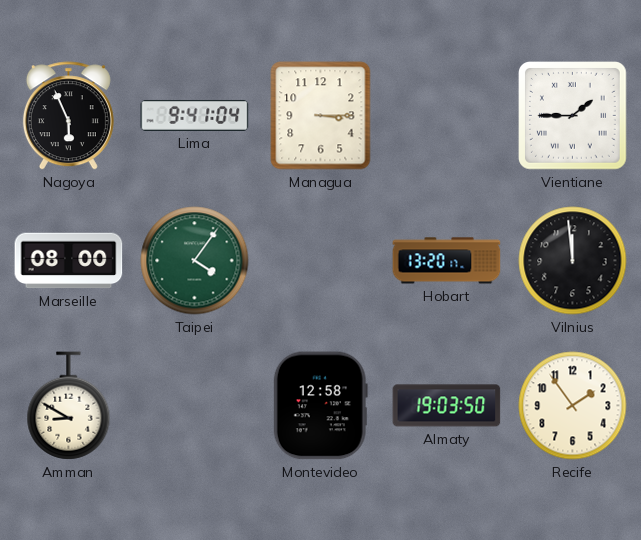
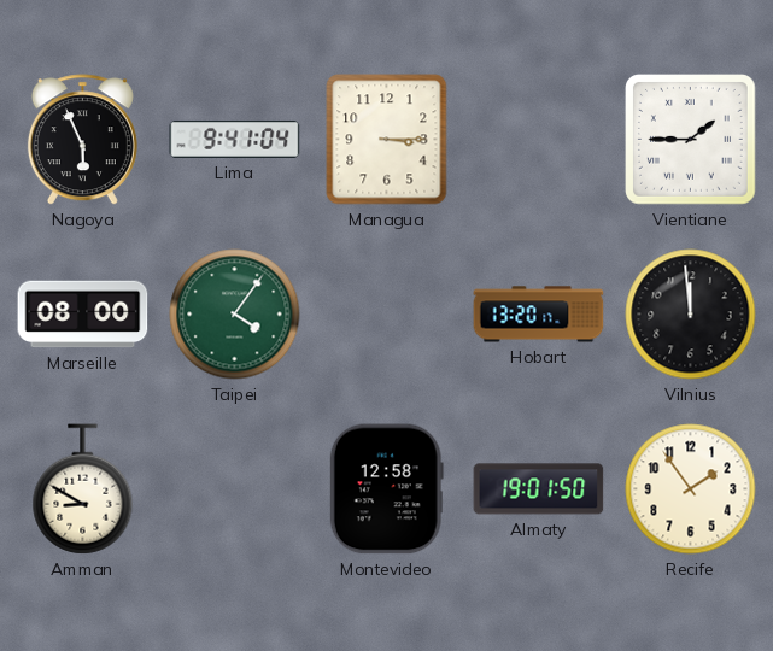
Almaty: 19:03 -> 19:01 (539, 489)
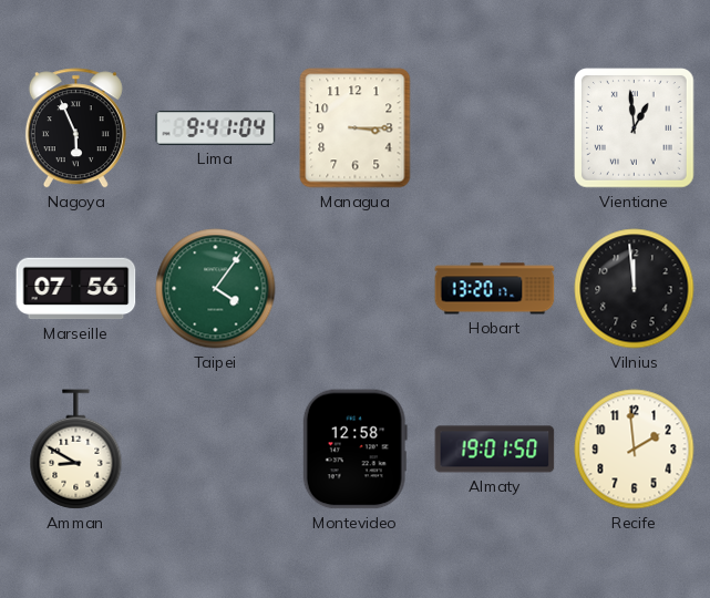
Vientiane: 1:45 -> 12:59 (635, 128)
Marseille: 08:00 -> 07:56 (76, 289)
Recife: 1:54 -> 1:59 (635, 450)
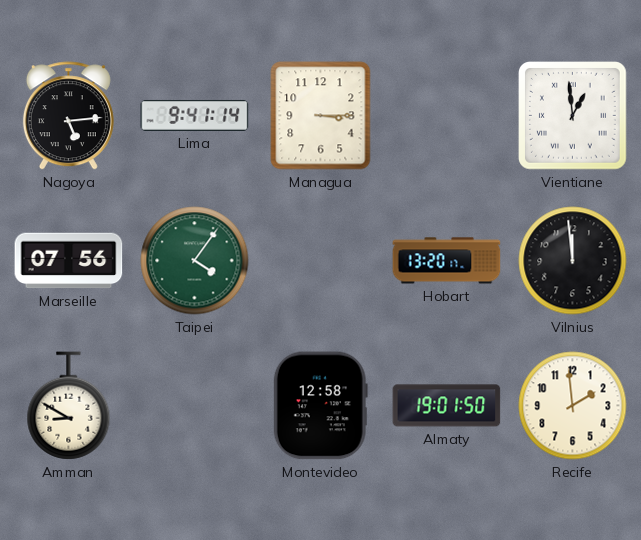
Nagoya: 5:56 -> 5:14 (68, 116)
Lima: 9:41:04 -> 9:41:14 (195, 115)
